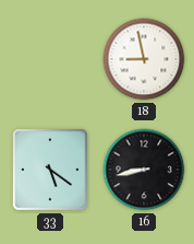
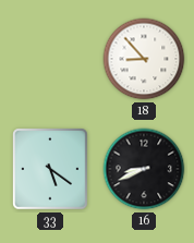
18: 8:58 -> 8:53 (144, 59)
16: 8:43 -> 8:41 (144, 169)
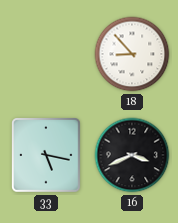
33: 5:21 -> 5:17 (46, 155)
16: 8:41 -> 3:41 (132, 155)
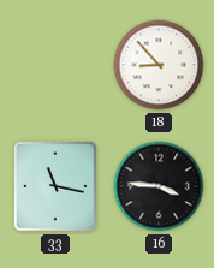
33: 5:17 -> 11:17 (55, 186)
16: 3:41 -> 3:46 (159, 186)
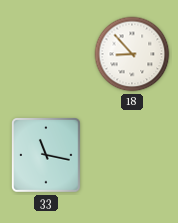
16: 3:46 -> none (159, 186)
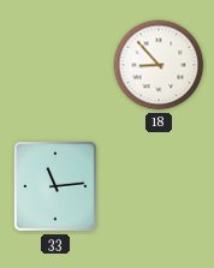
33: 11:17 -> 11:14 (55, 186)
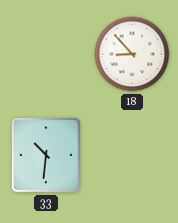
33: 11:14 -> 10:31 (46, 155)
